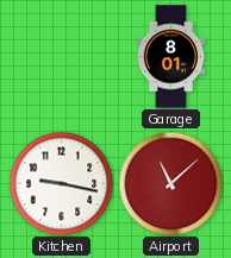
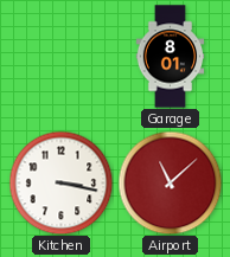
Kitchen: 9:17 -> 3:17 (60, 182)
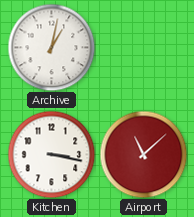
Archive: none -> 1:02 (51, 47)
Garage: 8:01 -> none (171, 57)
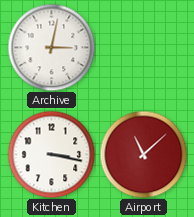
Archive: 1:02 -> 3:02 (51, 47)
